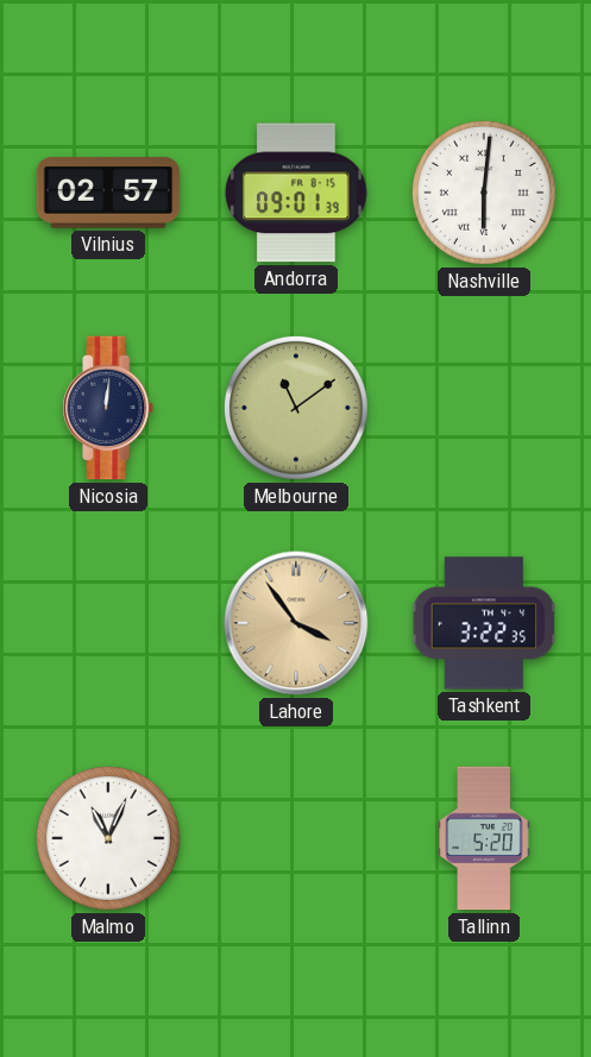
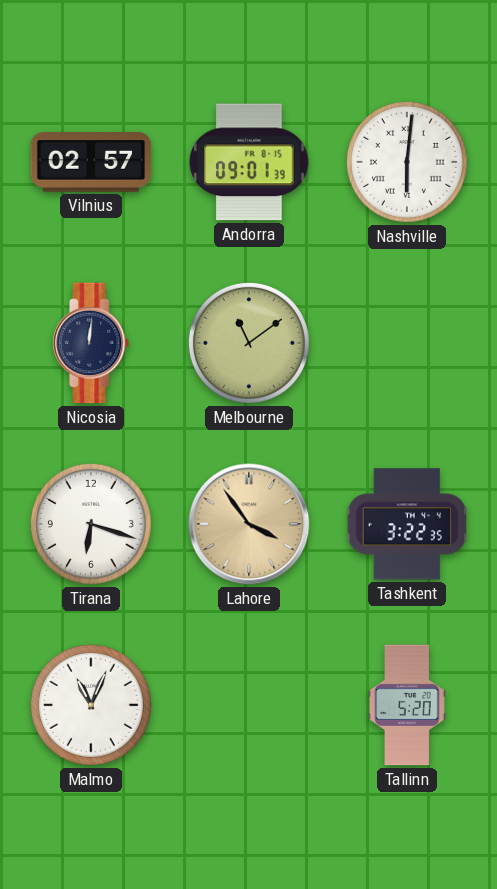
Tirana: none -> 6:18 (91, 524)
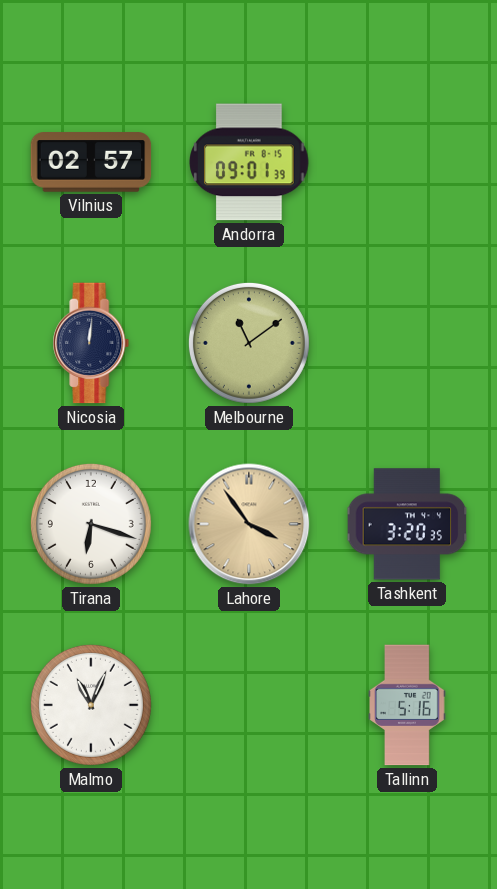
Nashville: 6:01 -> none (407, 162)
Tashkent: 3:22 -> 3:20 (407, 524)
Tallinn: 5:20 -> 5:16 (407, 705)
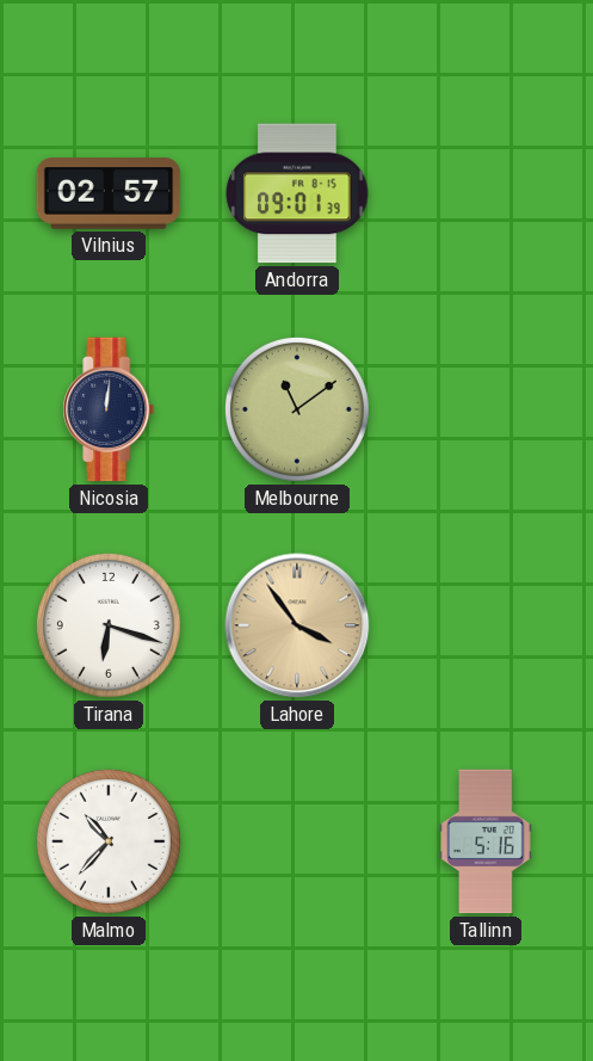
Tashkent: 3:20 -> none (407, 524)
Malmo: 11:04 -> 10:37 (109, 841)
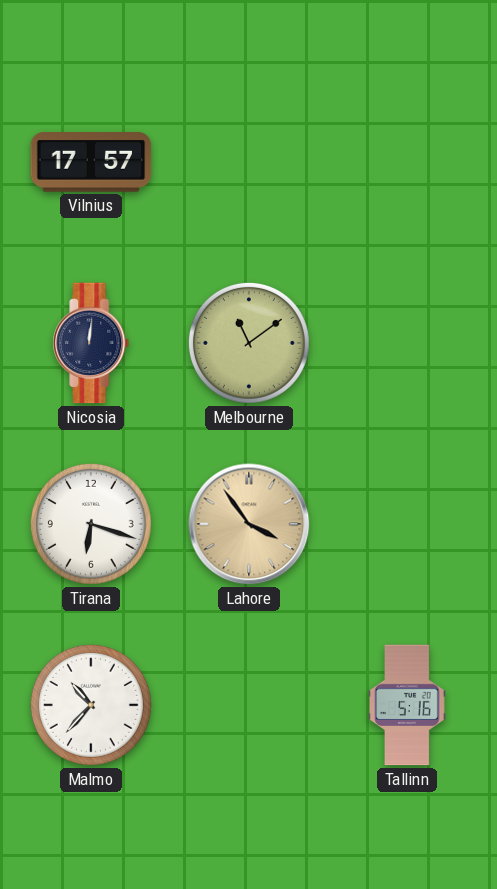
Vilnius: 02:57 -> 17:57 (91, 162)
Andorra: 09:01 -> none (297, 193)
